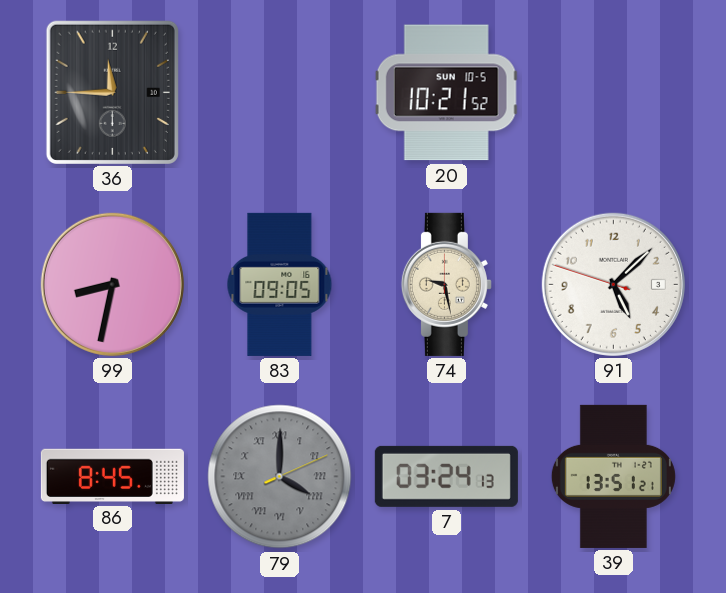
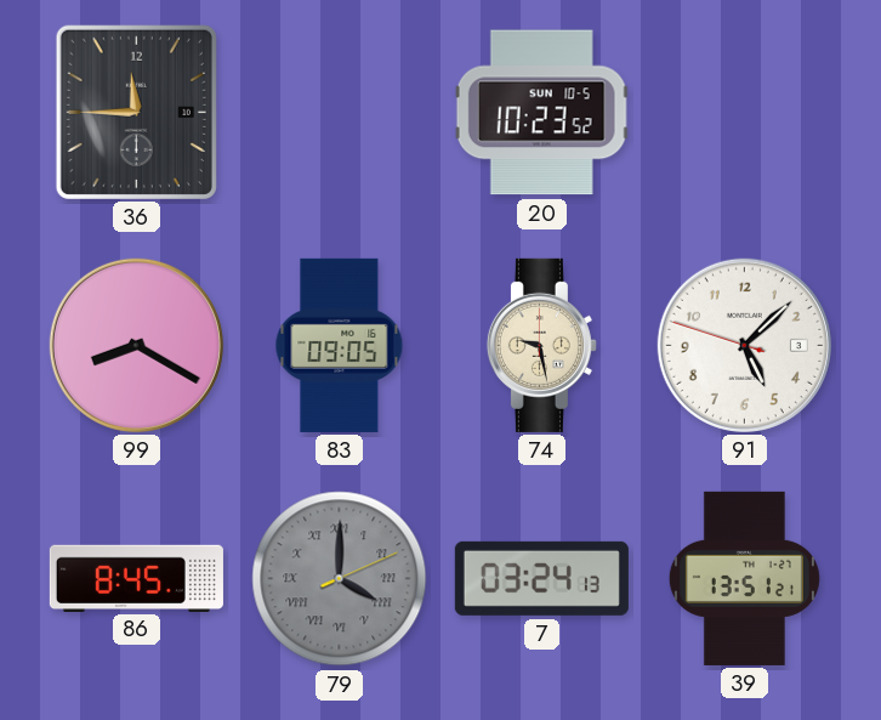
20: 10:21 -> 10:23 (541, 113)
99: 8:32 -> 8:20 (136, 345)
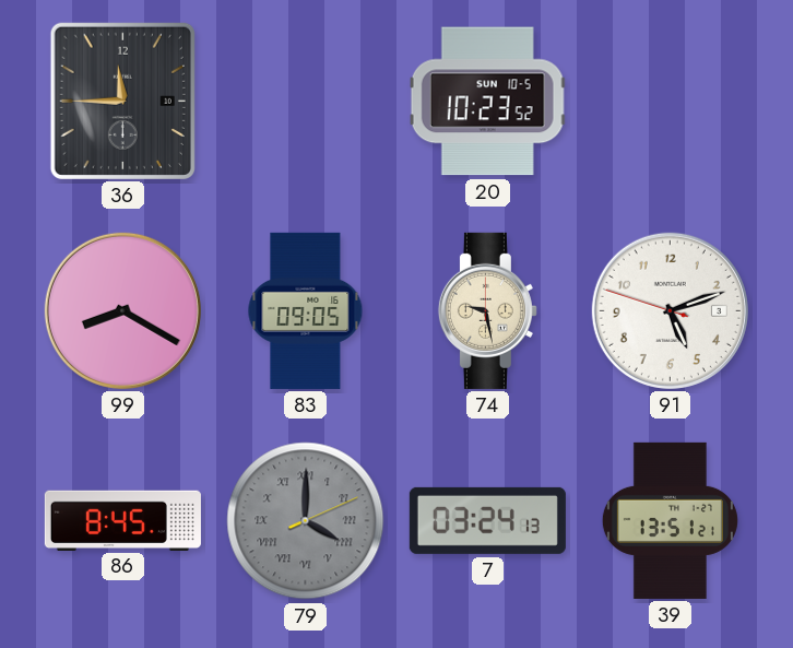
91: 5:07 -> 5:11 (670, 310)
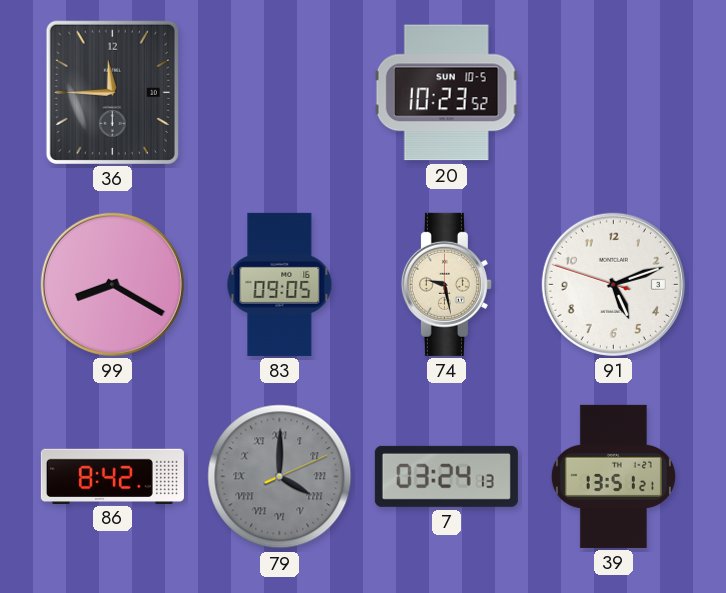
86: 8:45 -> 8:42 (112, 476)
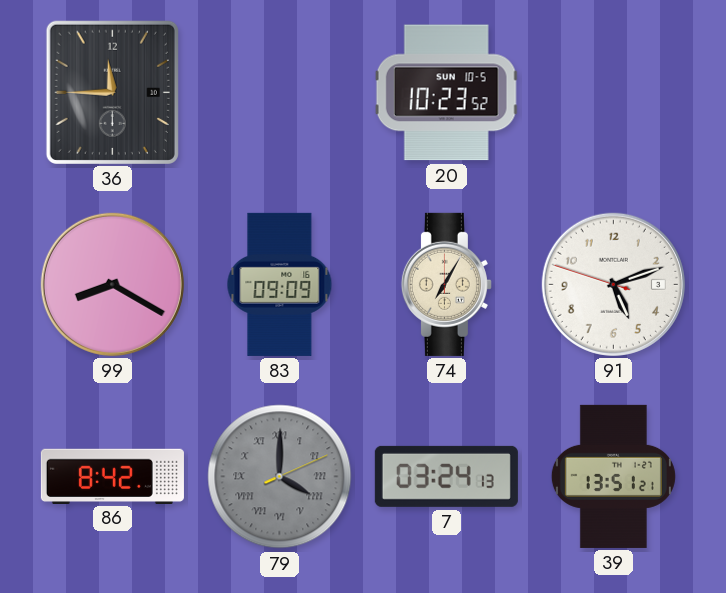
83: 09:05 -> 09:09 (280, 284)
74: 9:28 -> 7:05 (446, 284)
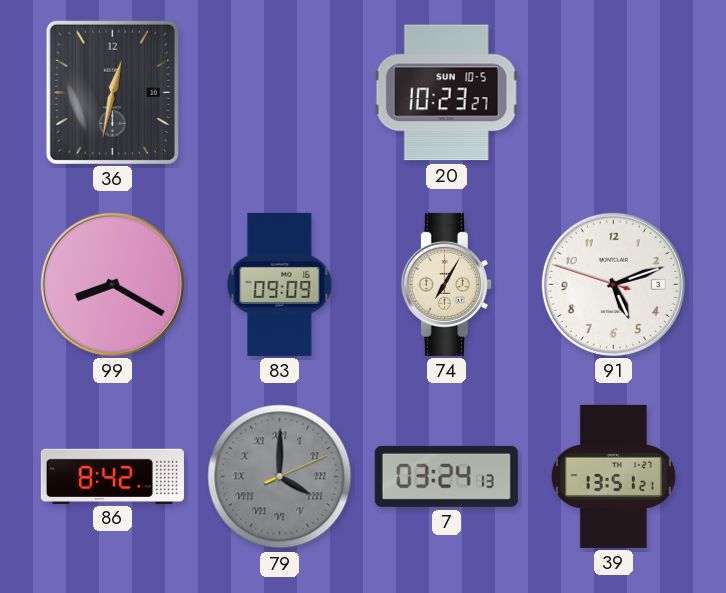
36: 11:45 -> 12:32 (112, 92)
20: 10:23:52 -> 10:23:27 (446, 93)
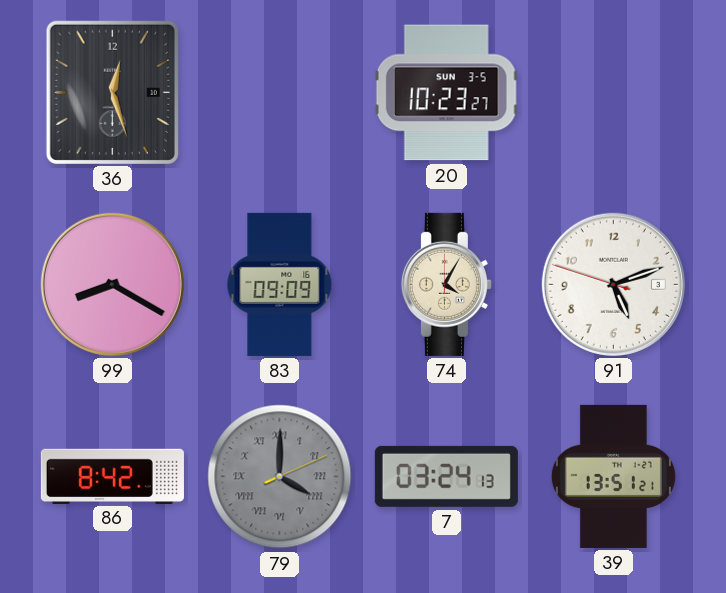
36: 12:32 -> 12:27 (112, 92)
20 date: SUN 10-5 -> SUN 3-5 (446, 93)
74: 7:05 -> 4:05 (446, 284)
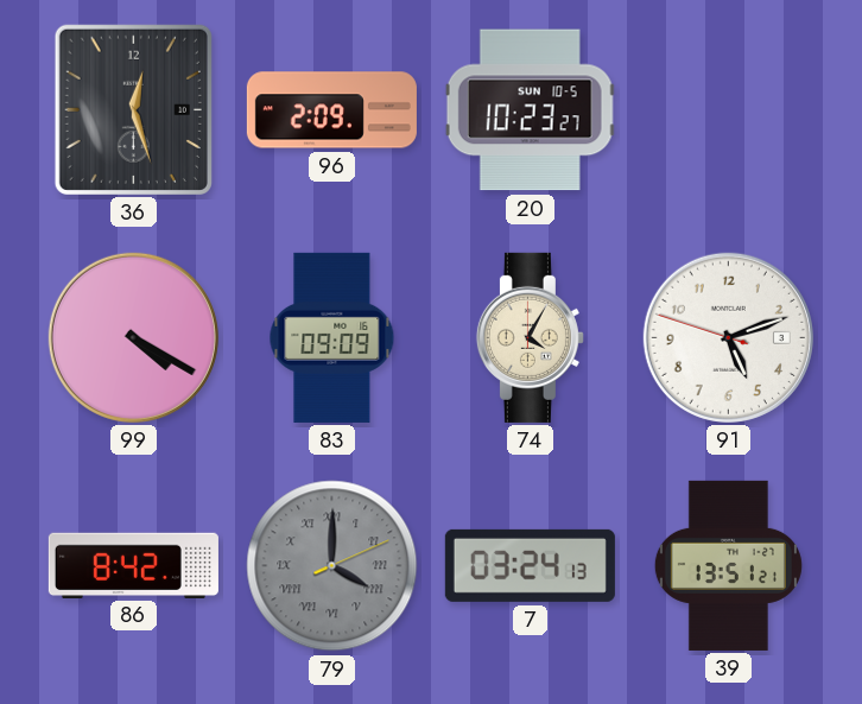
96: none -> 2:09 (331, 110)
20 date: SUN 3-5 -> SUN 10-5 (530, 110)
99: 8:20 -> 4:20 (133, 337)
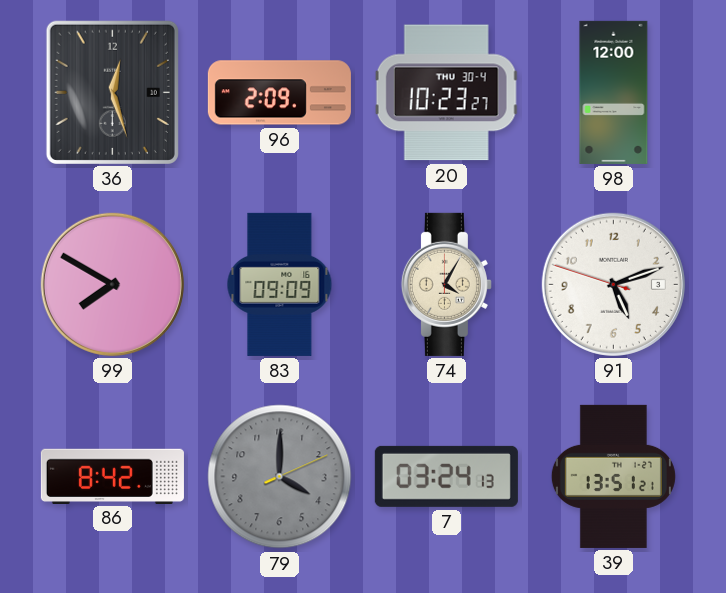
20 date: SUN 10-5 -> THU 30-4 (446, 93)
98: none -> 12:00 (614, 92)
99: 4:20 -> 7:50 (112, 284)
79 numerals: Roman -> Arabic (280, 477)
